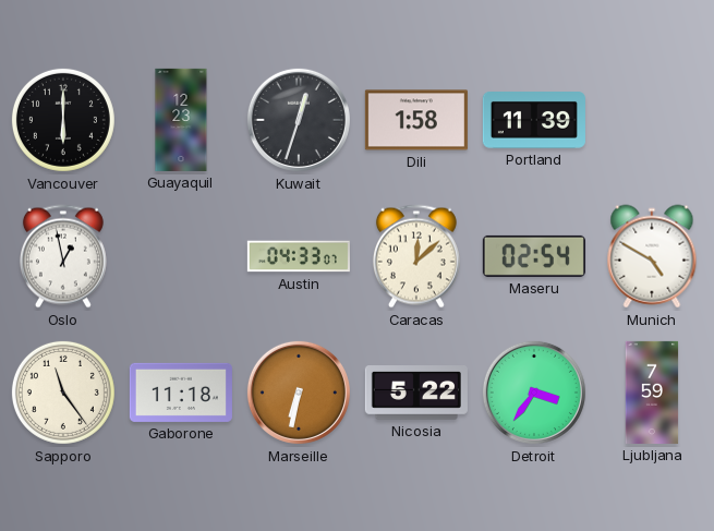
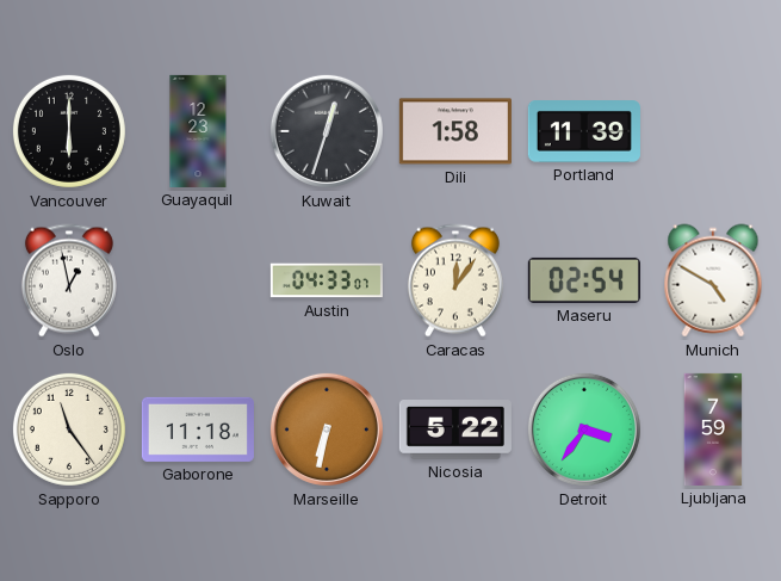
Caracas: 12:08 -> 12:06 (455, 280)
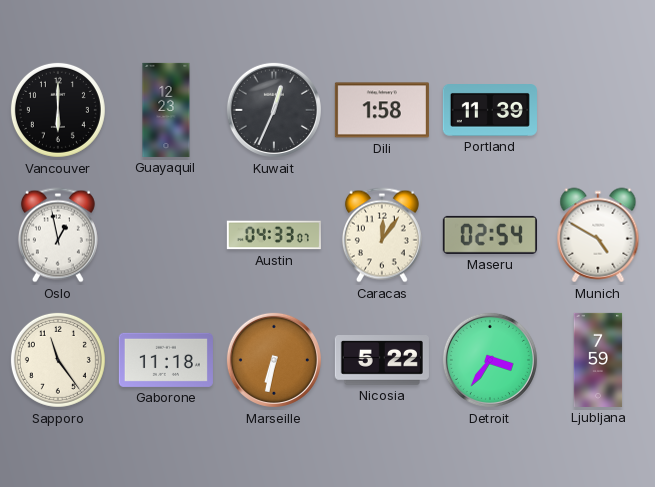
Kuwait: 12:33 -> 12:34 (274, 110)
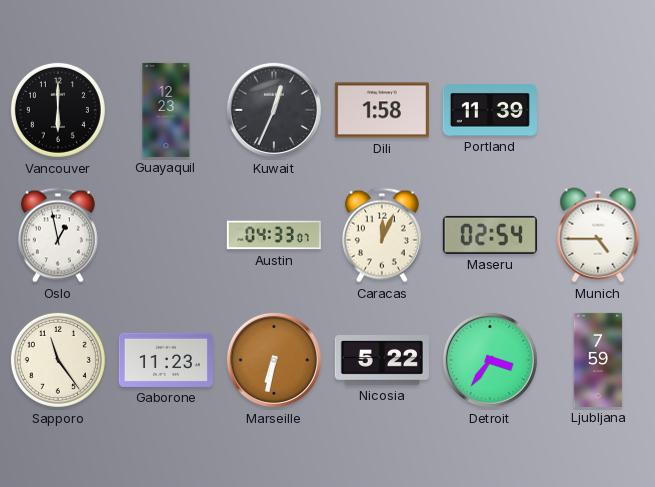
Caracas: 12:06 -> 12:04 (382, 235)
Munich: 4:50 -> 4:45 (598, 235)
Gaborone: 11:18 -> 11:23 (166, 360)
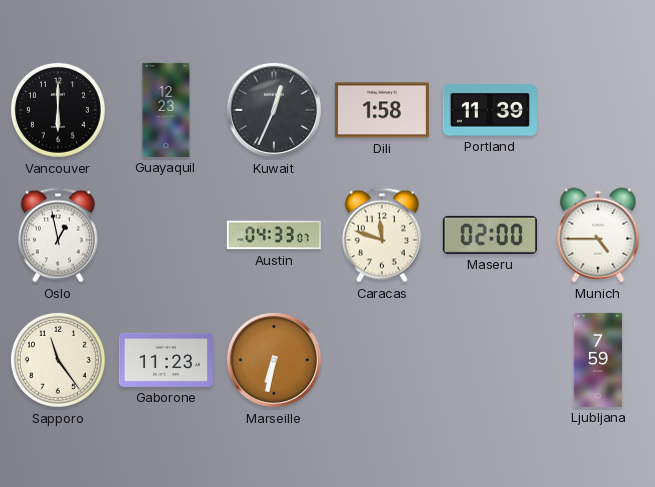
Caracas: 12:04 -> 11:48 (382, 235)
Maseru: 02:54 -> 02:00 (490, 235)
Nicosia: 5:22 -> none (382, 361)
Detroit: 3:36 -> none (490, 360)
